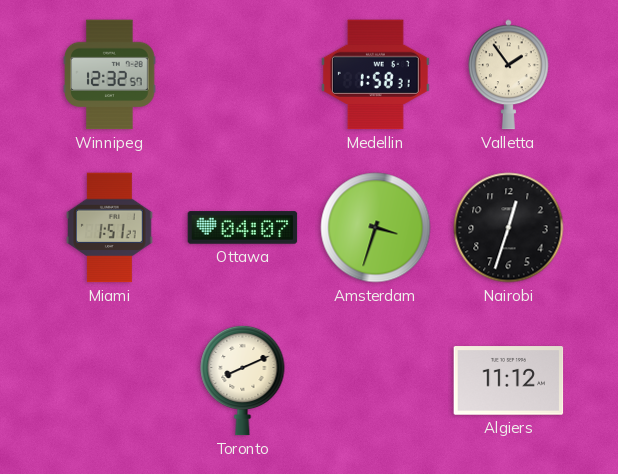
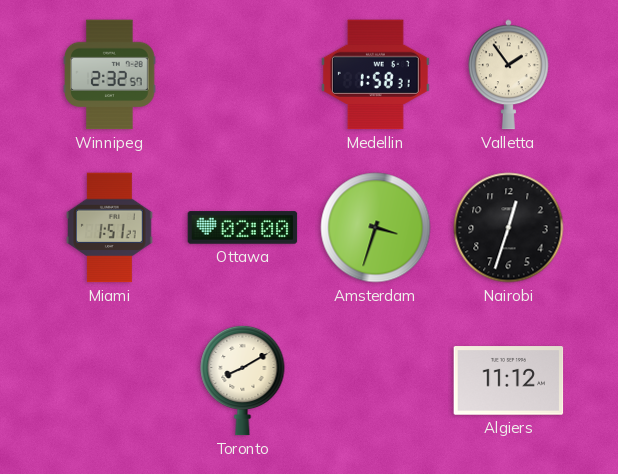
Winnipeg: 12:32 -> 2:32 (110, 75)
Ottawa: 04:07 -> 02:00 (243, 228)
Toronto: 8:11 -> 8:10 (243, 380)
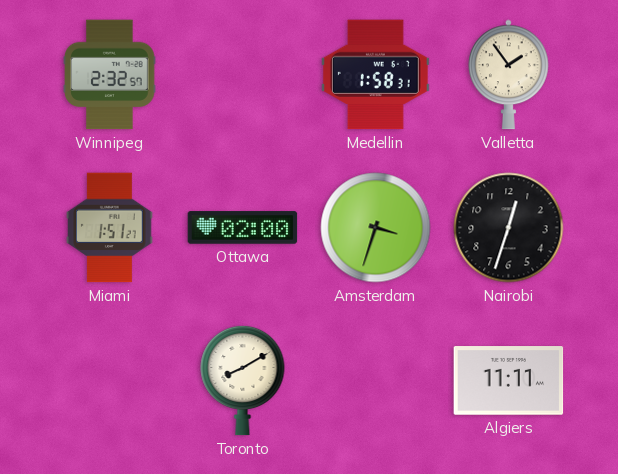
Algiers: 11:12 -> 11:11 (509, 381)
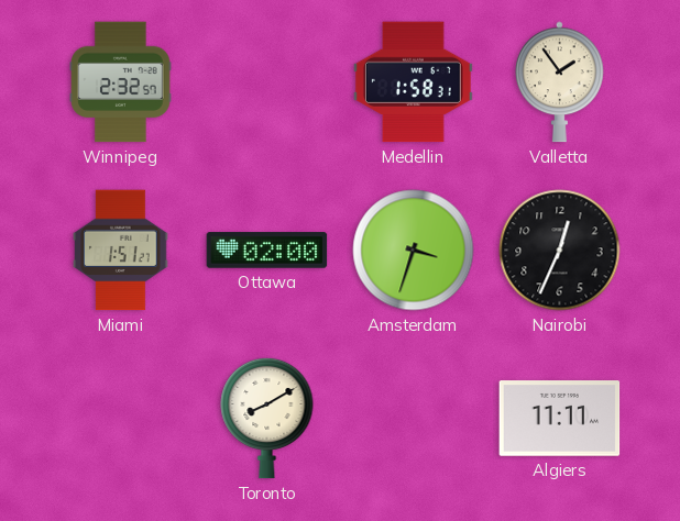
Nairobi: 12:33 -> 12:34 (560, 251)
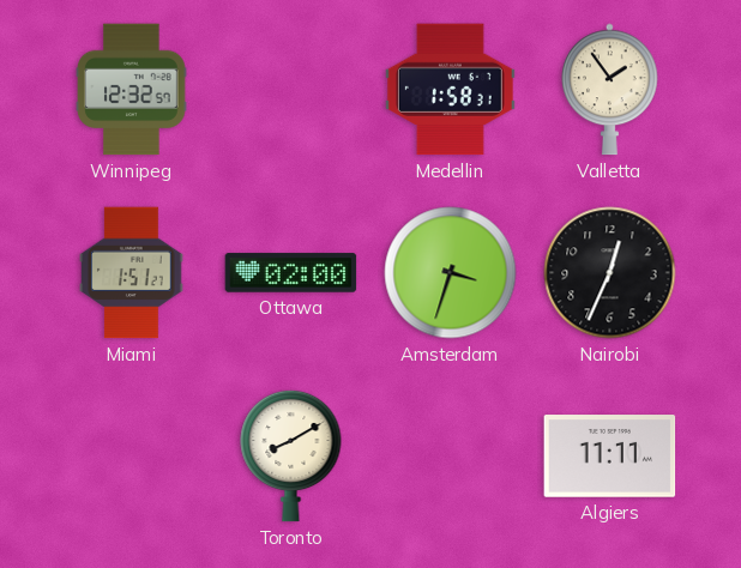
Winnipeg: 2:32 -> 12:32 (132, 90)
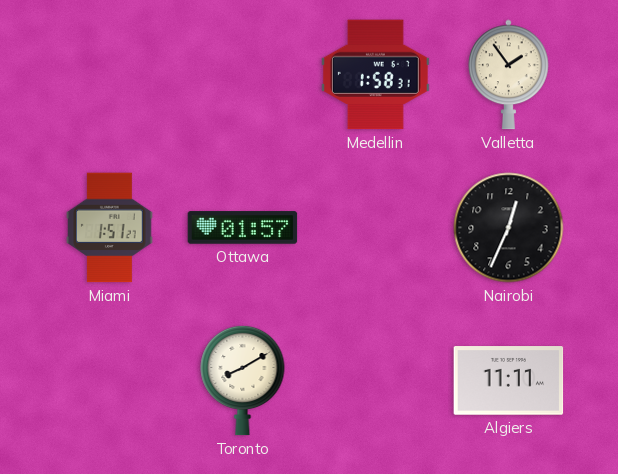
Winnipeg: 12:32 -> none (132, 90)
Ottawa: 02:00 -> 01:57 (243, 228)
Amsterdam: 3:33 -> none (451, 273)
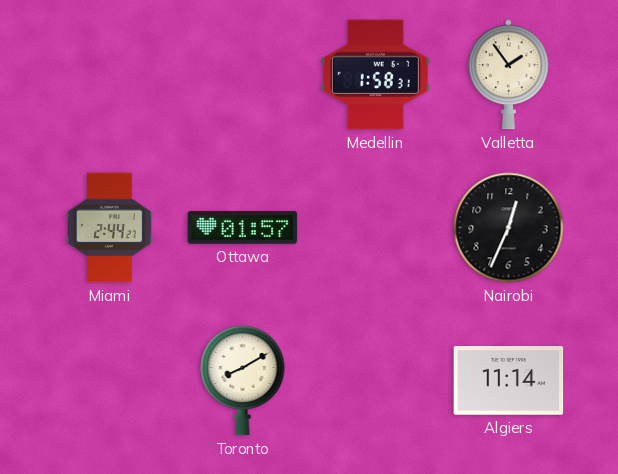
Miami: 1:51 -> 2:44 (110, 228)
Algiers: 11:11 -> 11:14 (509, 381)
